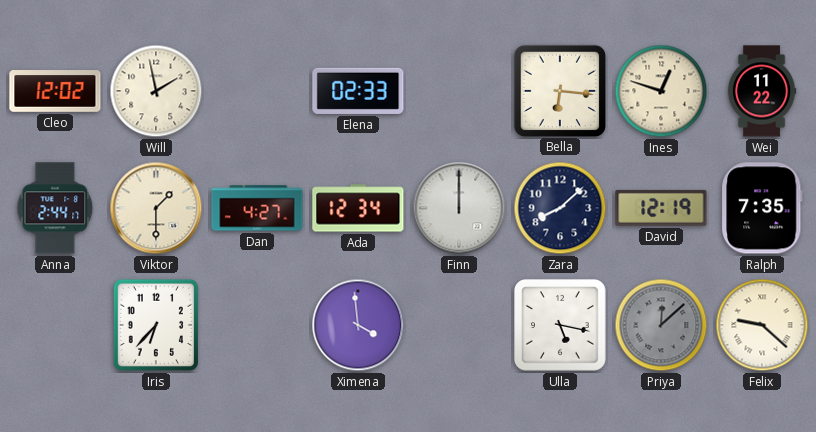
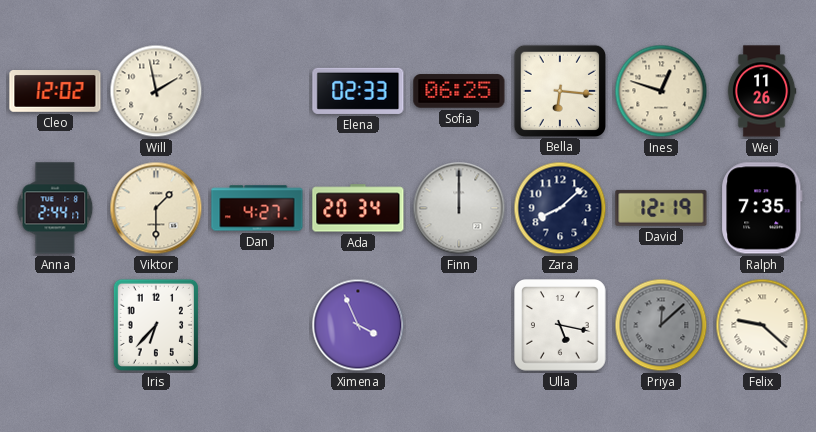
Sofia: none -> 06:25 (459, 91)
Wei: 11:22 -> 11:26 (762, 91)
Ada: 12:34 -> 20:34 (358, 208)
Ximena: 3:59 -> 3:56 (358, 325)
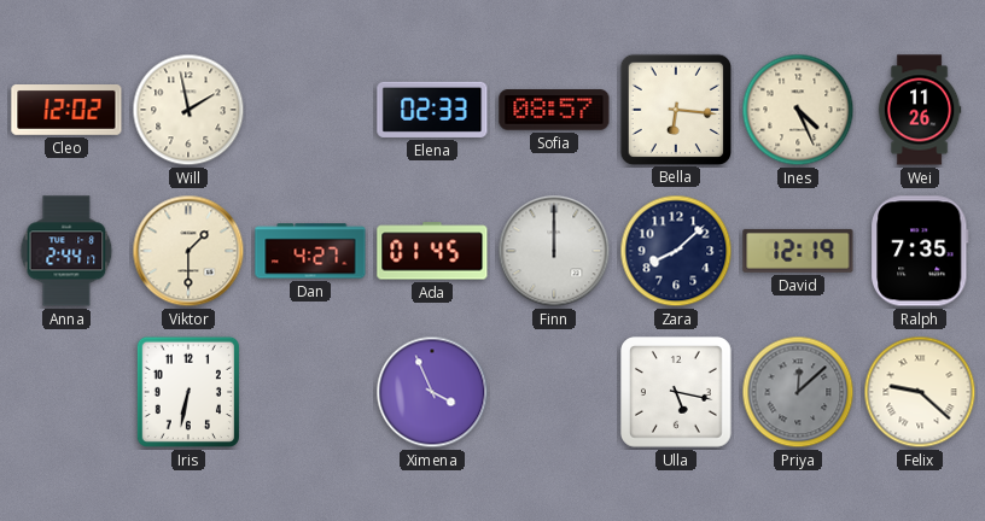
Sofia: 06:25 -> 08:57 (554, 110)
Ines: 12:48 -> 4:26 (798, 110)
Ada: 20:34 -> 01:45 (432, 251)
Iris: 6:37 -> 6:32 (188, 392)
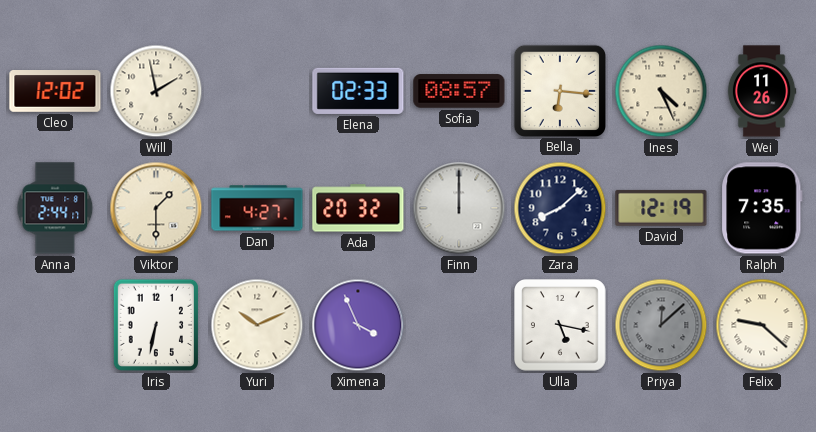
Ada: 01:45 -> 20:32 (358, 208)
Yuri: none -> 10:11 (257, 325)
